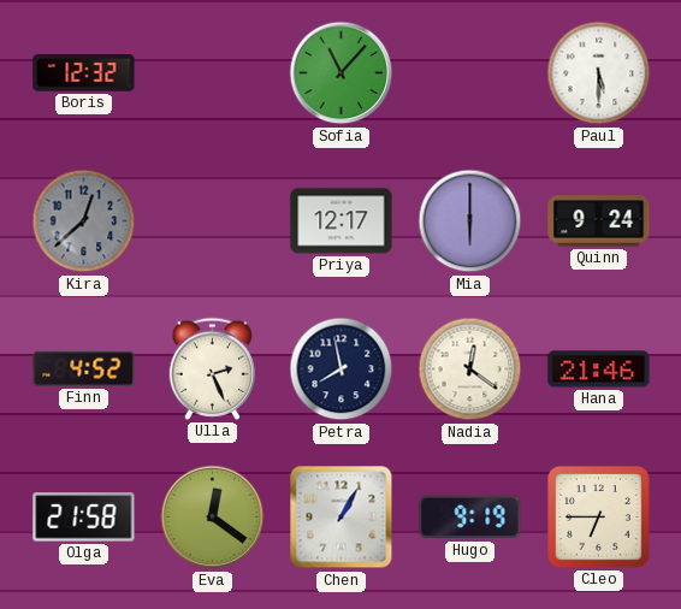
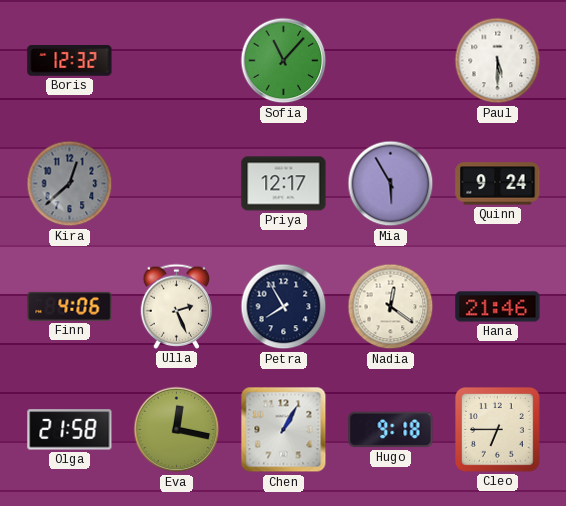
Mia: 6:00 -> 5:55 (391, 184)
Finn: 4:52 -> 4:06 (70, 306)
Petra: 7:58 -> 7:55 (284, 307)
Eva: 12:21 -> 12:17 (177, 430)
Hugo: 9:19 -> 9:18 (391, 430)
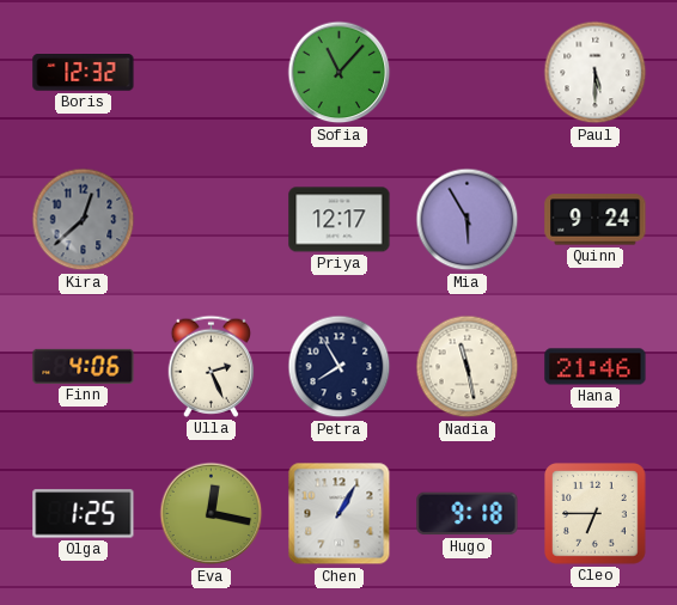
Nadia: 12:21 -> 11:28 (468, 367)
Olga: 21:58 -> 1:25 (84, 514)
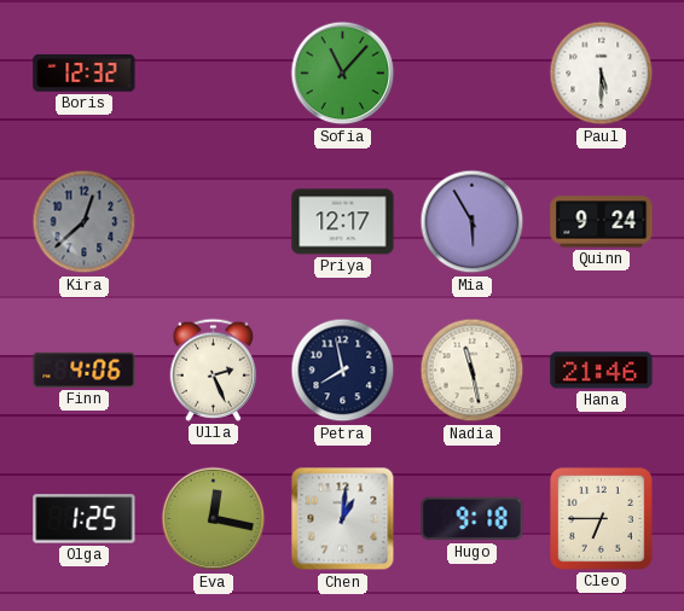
Petra: 7:55 -> 7:58 (343, 371)
Chen: 1:05 -> 1:01 (343, 519)
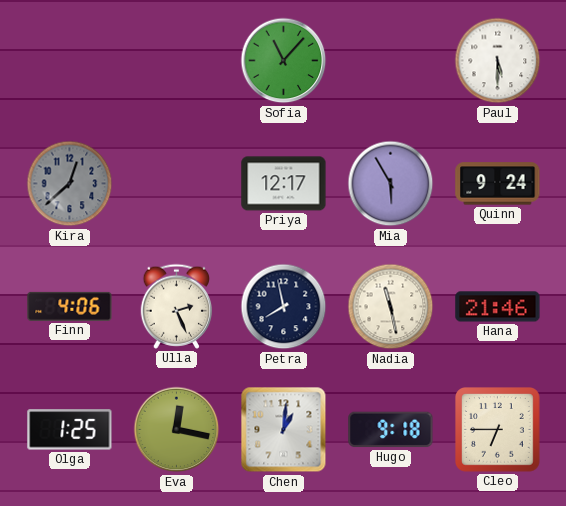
Boris: 12:32 -> none (85, 74)
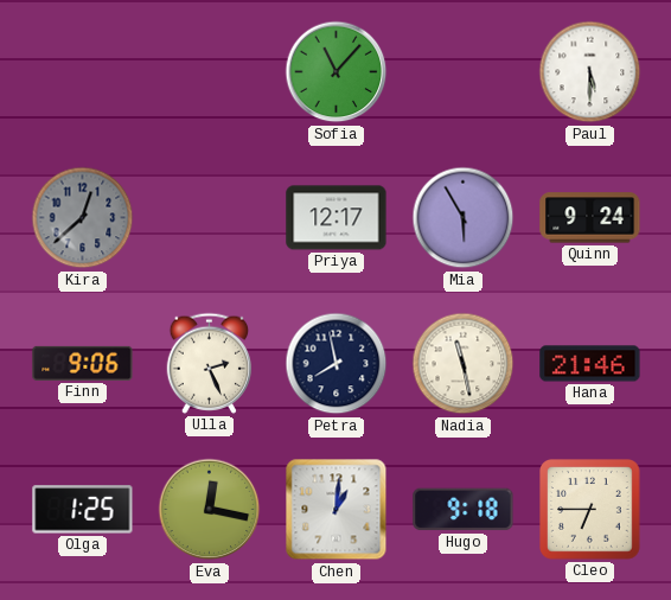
Finn: 4:06 -> 9:06 (83, 363)
